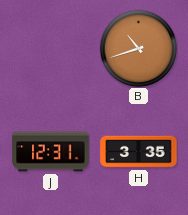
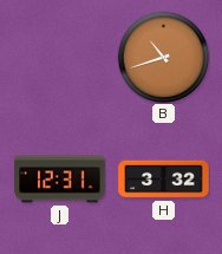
H: 3:35 -> 3:32 (164, 180)
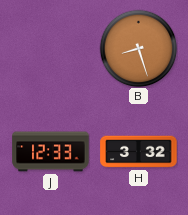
B: 10:42 -> 8:27 (138, 48)
J: 12:31 -> 12:33 (51, 152)
